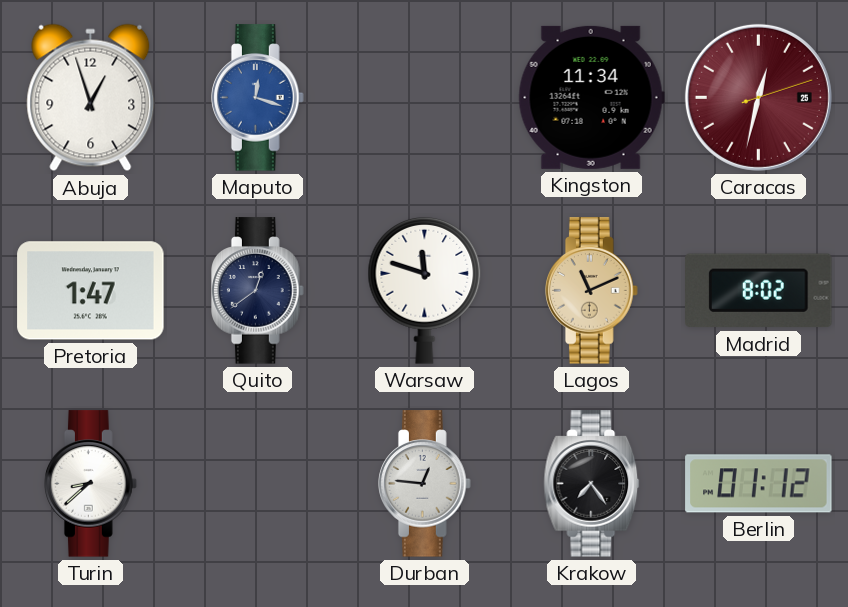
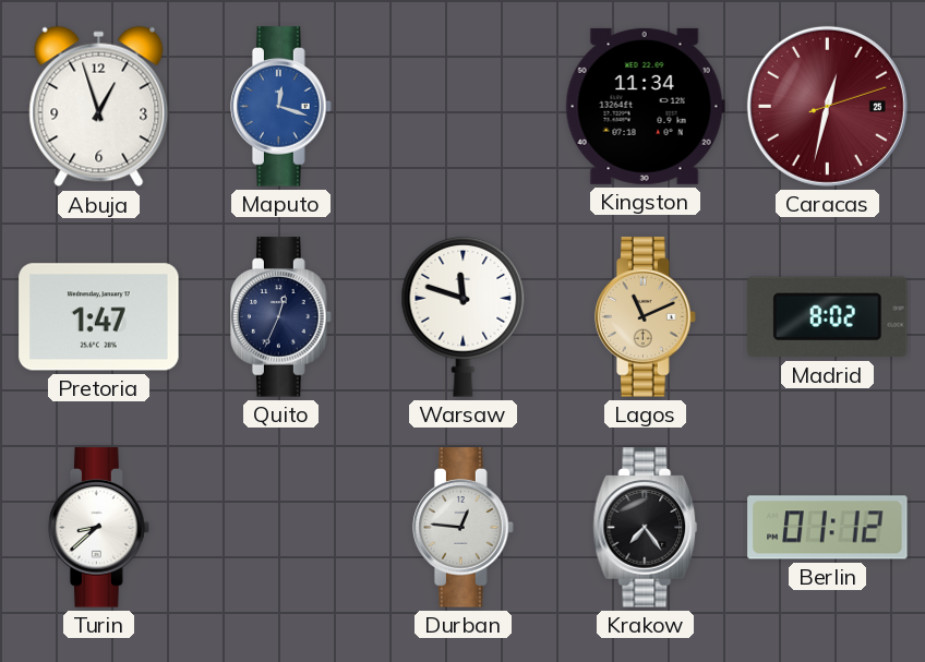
Quito: 12:39 -> 12:34 (281, 317)
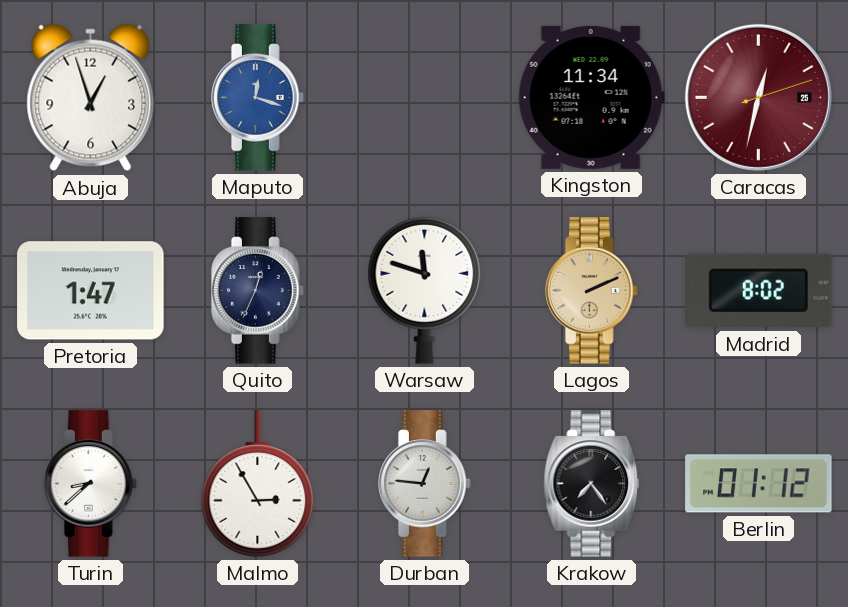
Lagos: 11:11 -> 2:11 (592, 291)
Malmo: none -> 2:55 (258, 484)
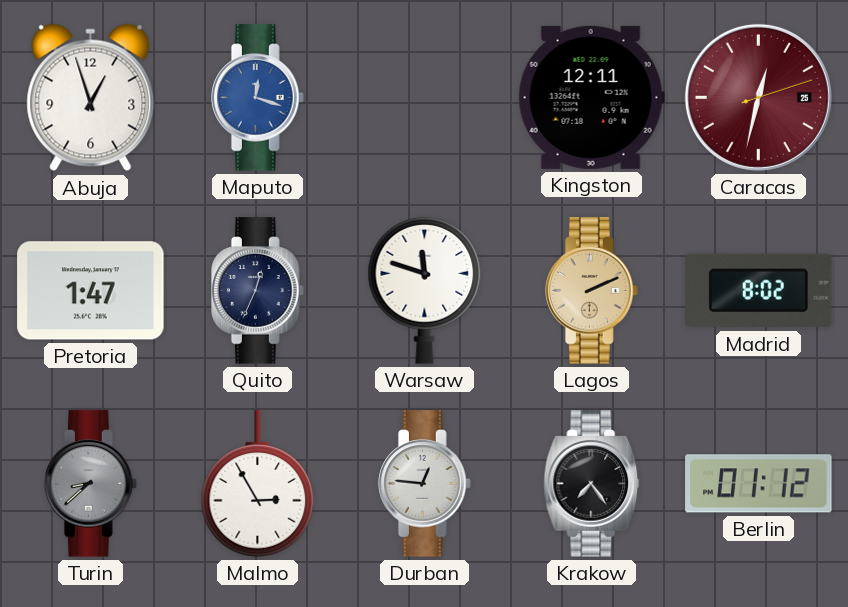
Kingston: 11:34 -> 12:11 (591, 97)
Turin dial: white -> grey (91, 484)
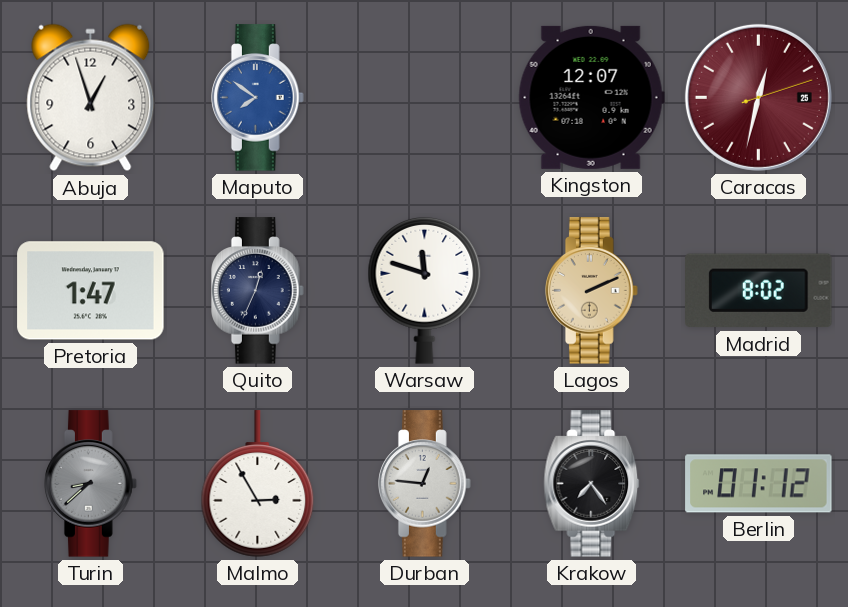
Maputo: 12:18 -> 7:51 (258, 98)
Kingston: 12:11 -> 12:07 (591, 97)
